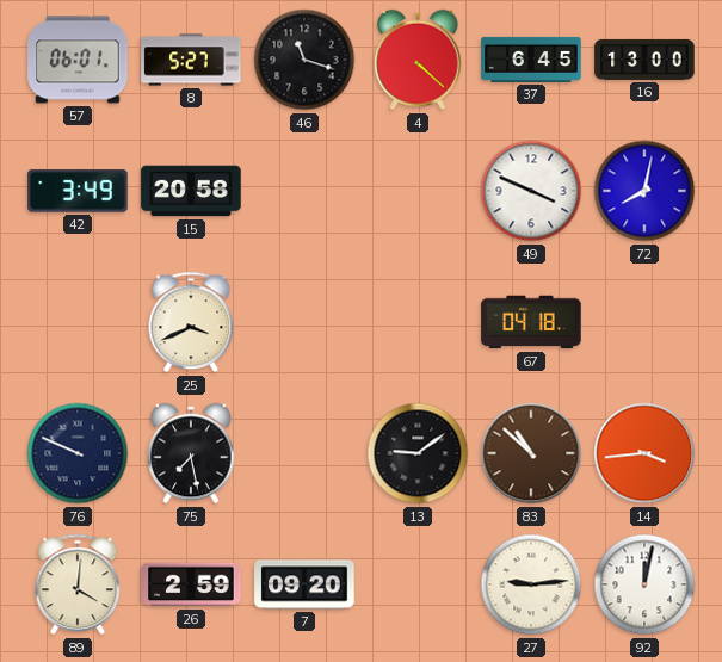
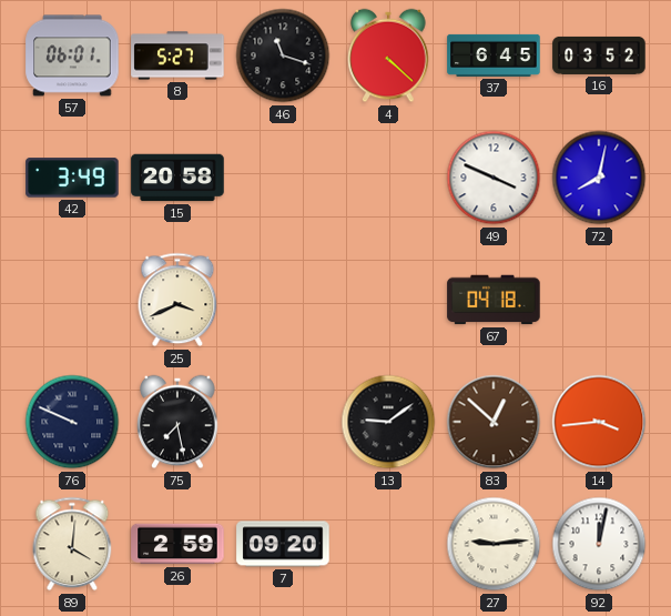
16: 13:00 -> 03:52 (599, 55)
83: 10:52 -> 12:52 (494, 422)
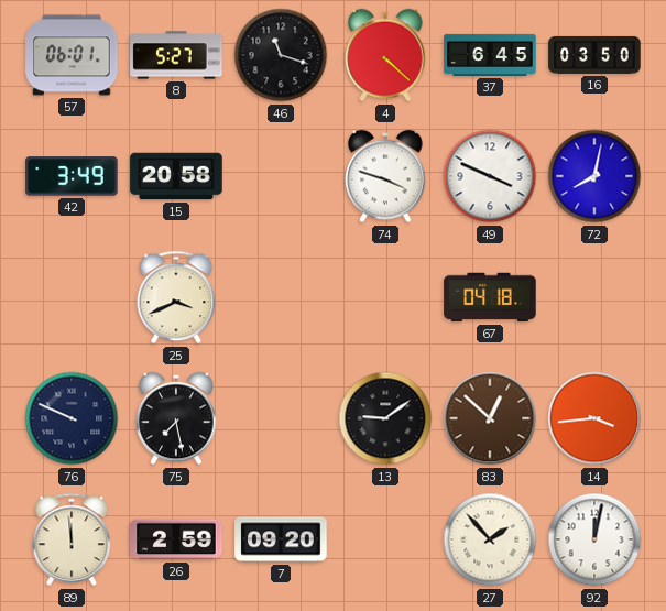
16: 03:52 -> 03:50 (594, 55)
74: none -> 3:48 (385, 176)
89: 4:01 -> 11:59 (72, 539)
27: 9:14 -> 1:53 (490, 539)
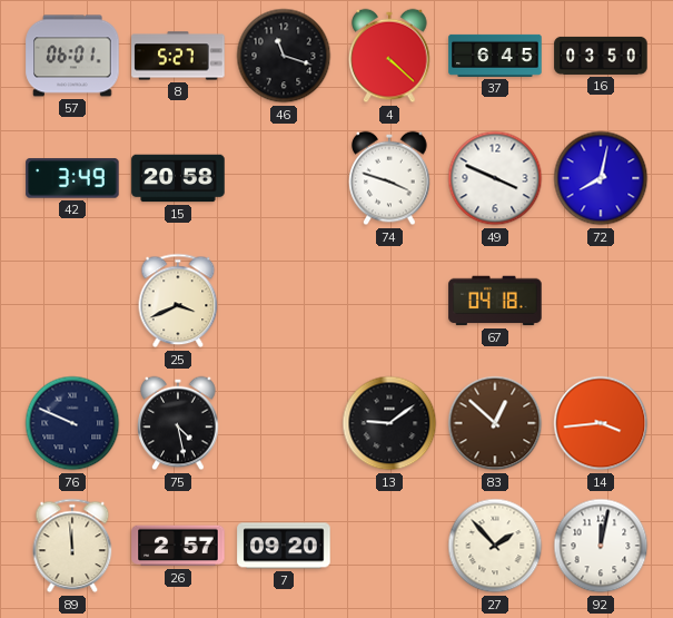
75: 7:28 -> 4:28 (178, 423)
26: 2:59 -> 2:57 (178, 546)
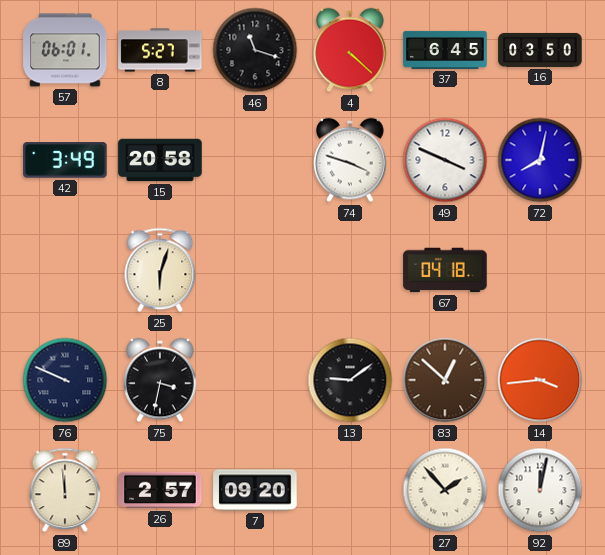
25: 3:41 -> 6:03 (160, 270)
75: 4:28 -> 3:32 (160, 380)
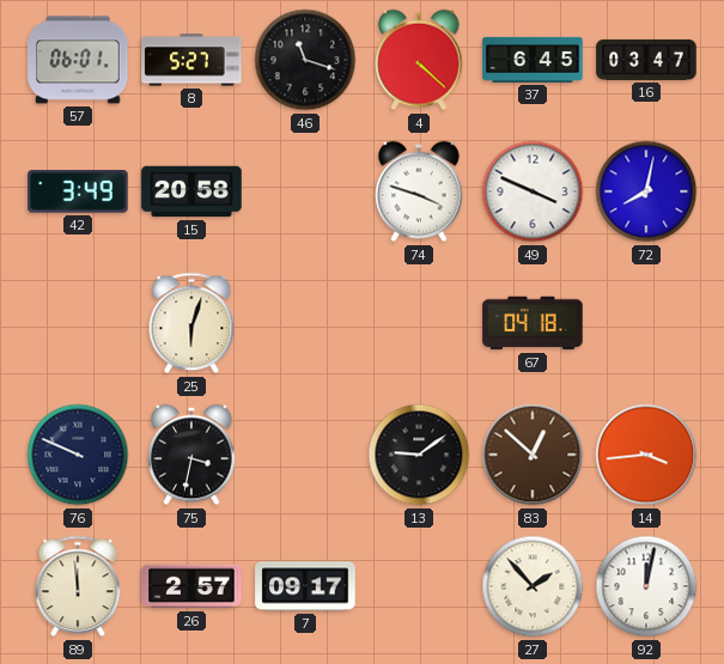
16: 03:50 -> 03:47 (646, 60)
7: 09:20 -> 09:17 (305, 586)
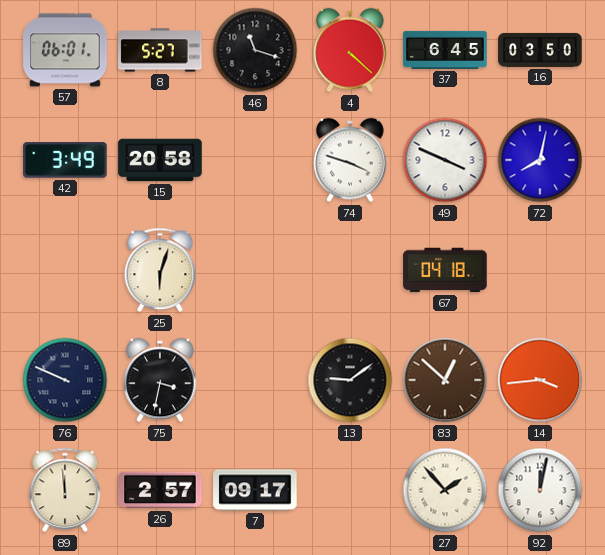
16: 03:47 -> 03:50 (540, 50)
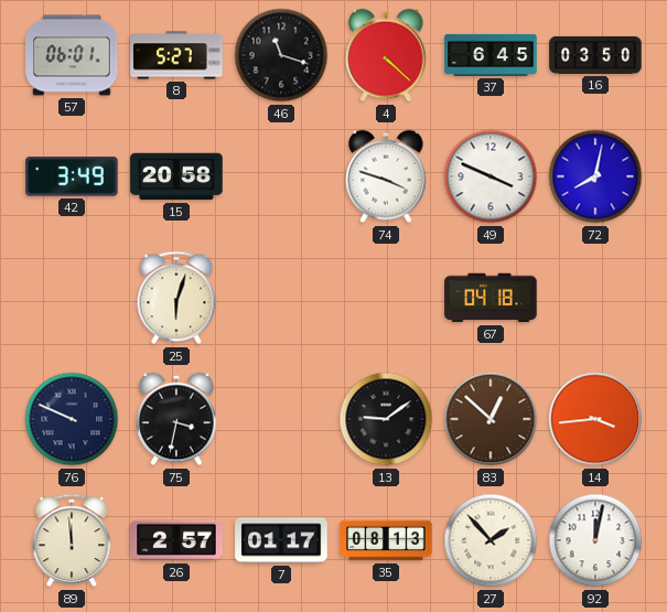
7: 09:17 -> 01:17 (281, 540)
35: none -> 08:13 (386, 540)
